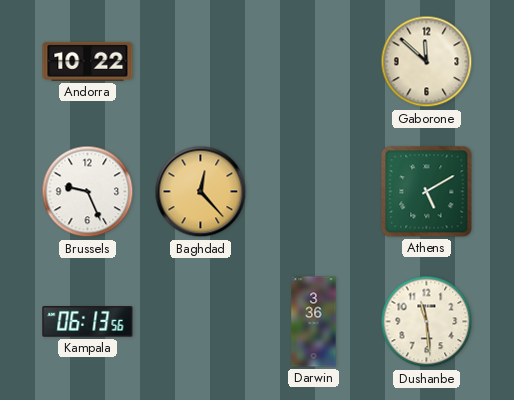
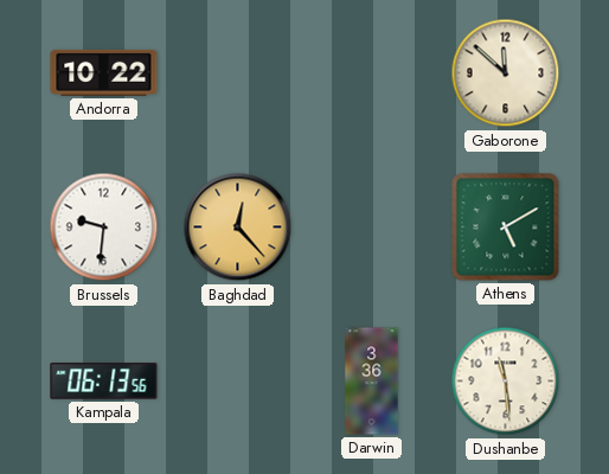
Brussels: 9:26 -> 9:31 (104, 228)
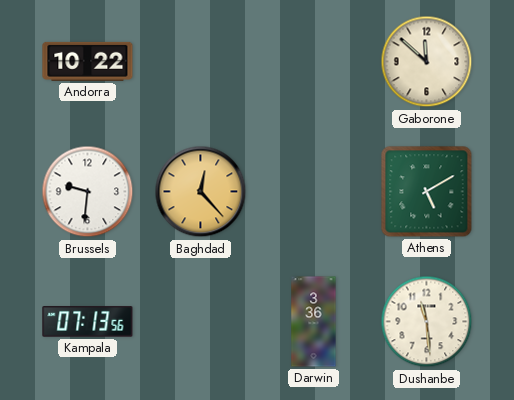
Kampala: 06:13 -> 07:13 (88, 322)
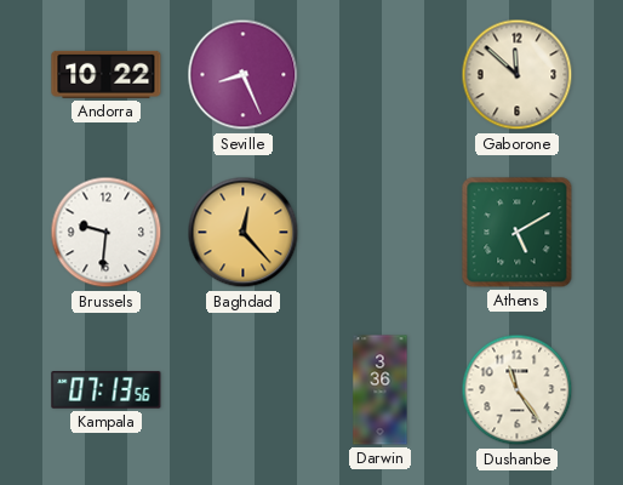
Seville: none -> 8:26 (244, 75)
Dushanbe: 11:29 -> 11:24 (518, 390)
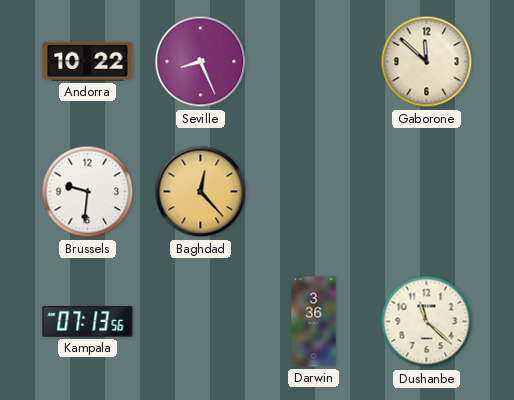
Athens: 5:10 -> none (518, 233)
Dushanbe: 11:24 -> 11:22 (427, 322)
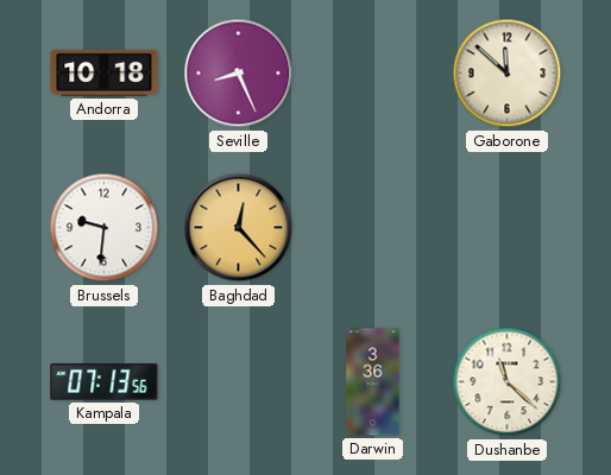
Andorra: 10:22 -> 10:18 (105, 72)
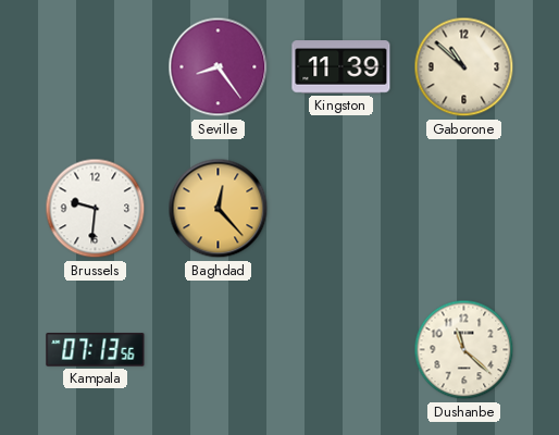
Andorra: 10:18 -> none (105, 72)
Seville: 8:26 -> 8:24 (219, 67)
Kingston: none -> 11:39 (341, 67)
Gaborone: 11:52 -> 10:52 (464, 67)
Darwin: 3:36 -> none (373, 382)
